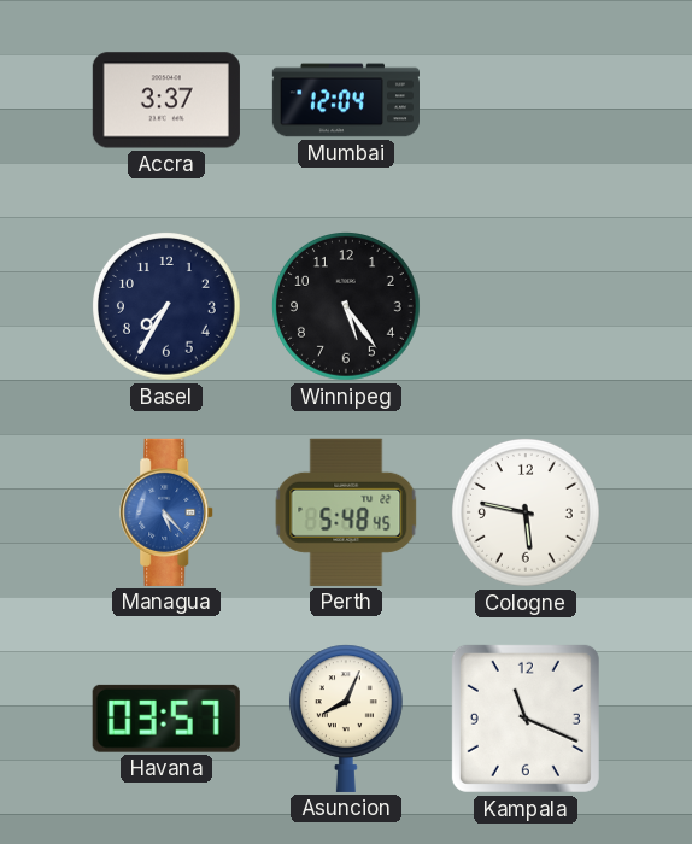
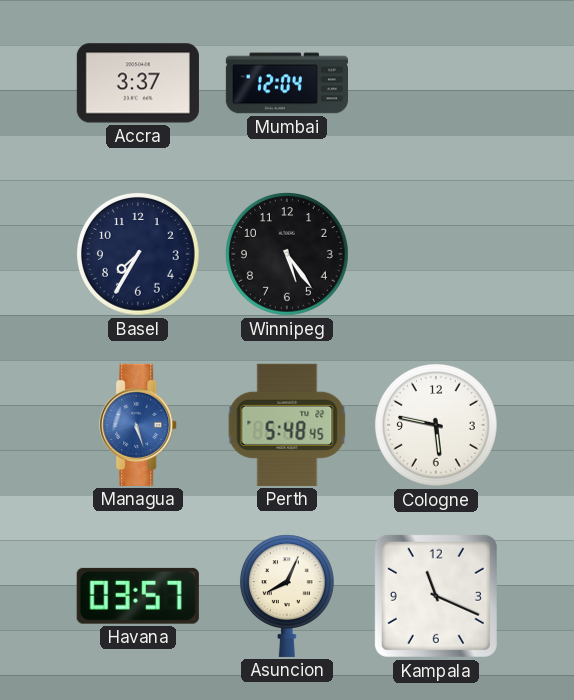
Managua: 5:23 -> 5:27 (139, 425)
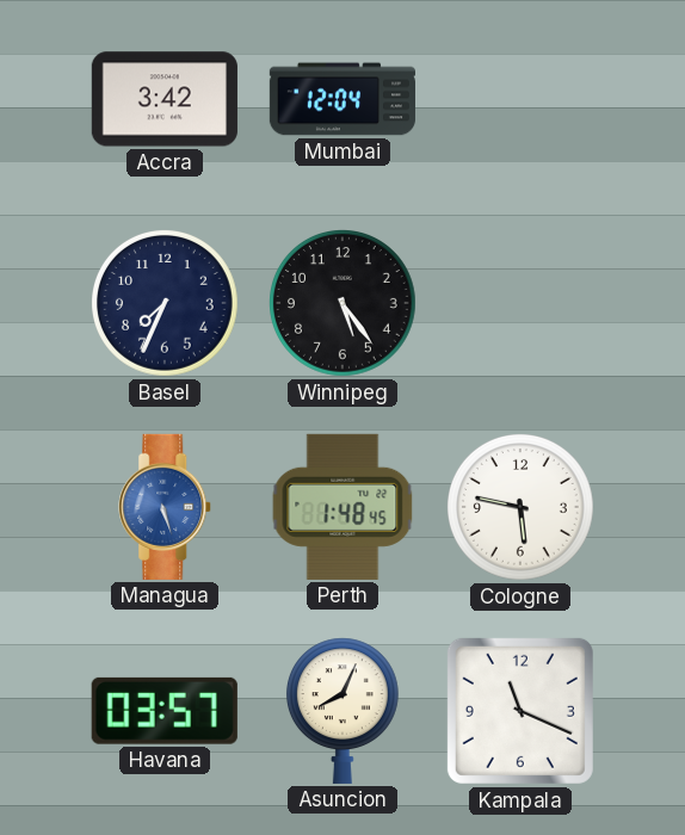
Accra: 3:37 -> 3:42 (165, 99)
Basel: 7:35 -> 7:34 (166, 304)
Perth: 5:48 -> 1:48 (342, 507)
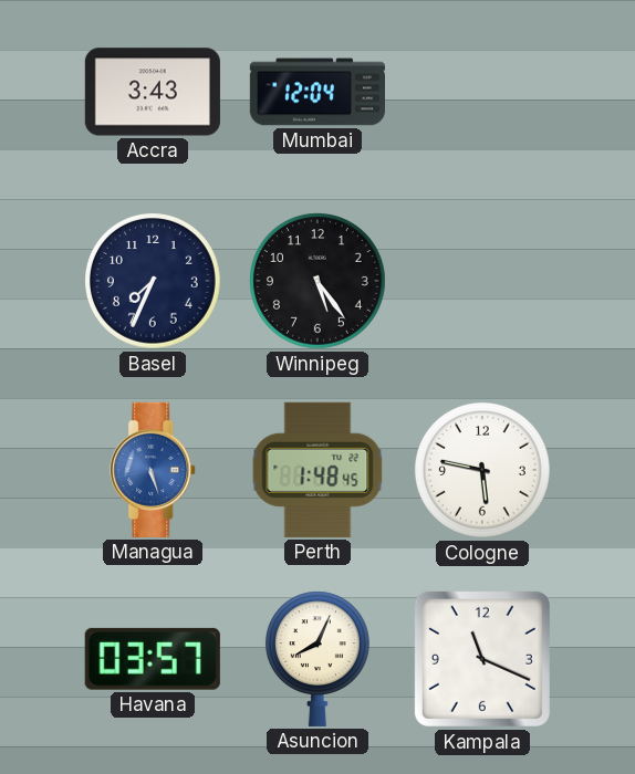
Accra: 3:42 -> 3:43 (153, 92)
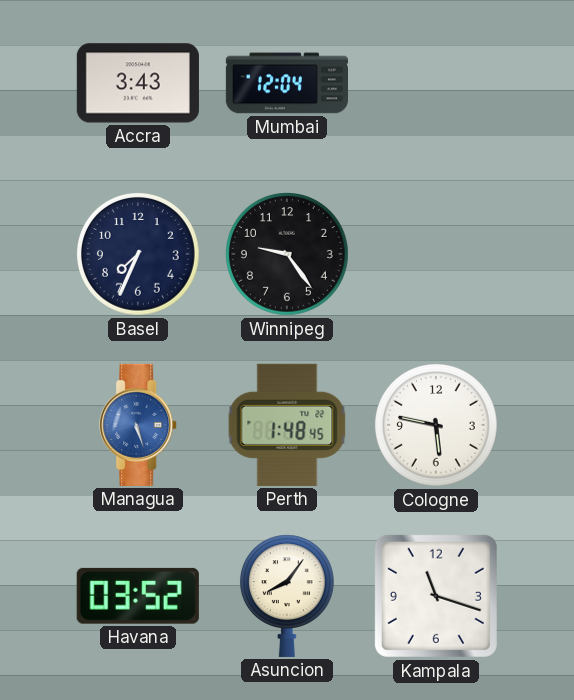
Winnipeg: 5:24 -> 9:24 (288, 255)
Havana: 03:57 -> 03:52 (138, 596)
Asuncion: 8:04 -> 8:06 (287, 596)
Kampala: 11:19 -> 11:18 (436, 596)
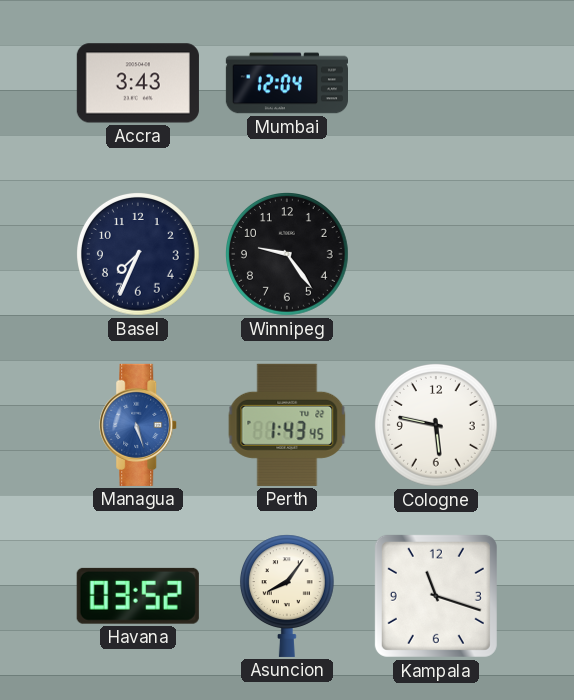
Perth: 1:48 -> 1:43 (287, 425)
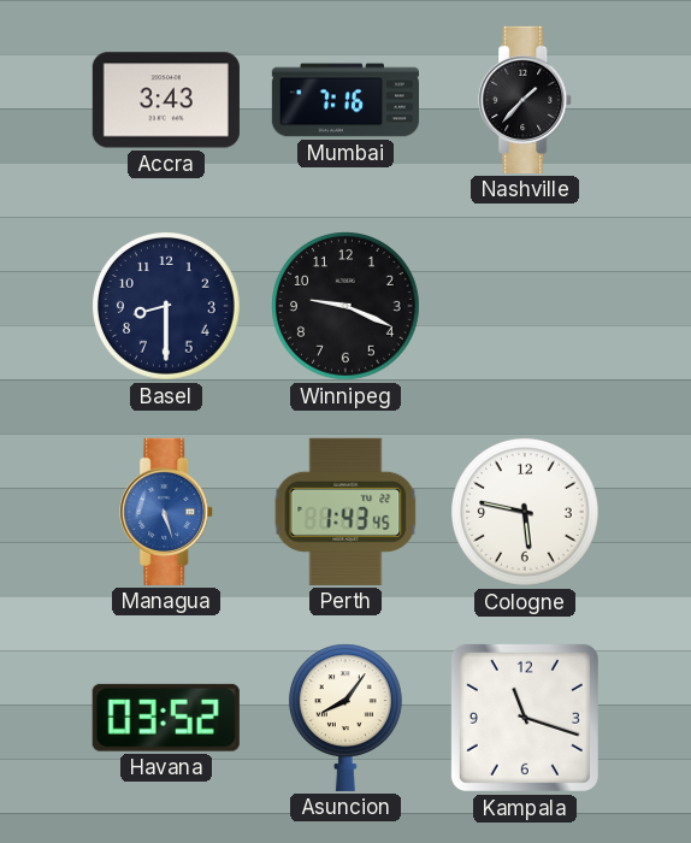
Mumbai: 12:04 -> 7:16 (344, 100)
Nashville: none -> 1:37 (526, 100)
Basel: 7:34 -> 8:30 (167, 307)
Winnipeg: 9:24 -> 9:19 (347, 307)
